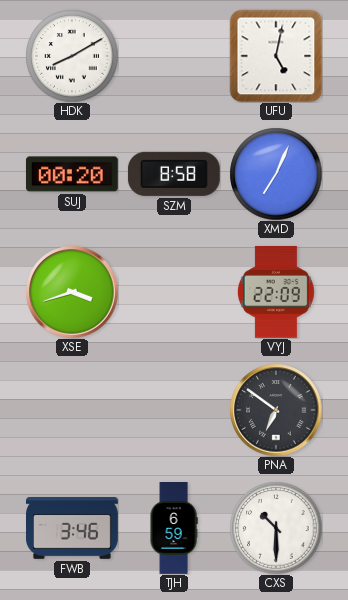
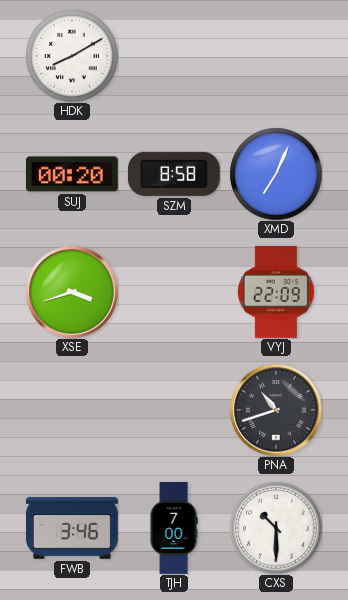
UFU: 5:02 -> none (276, 56)
PNA: 6:51 -> 10:42 (276, 410)
TJH: 6:59 -> 7:00 (174, 529)
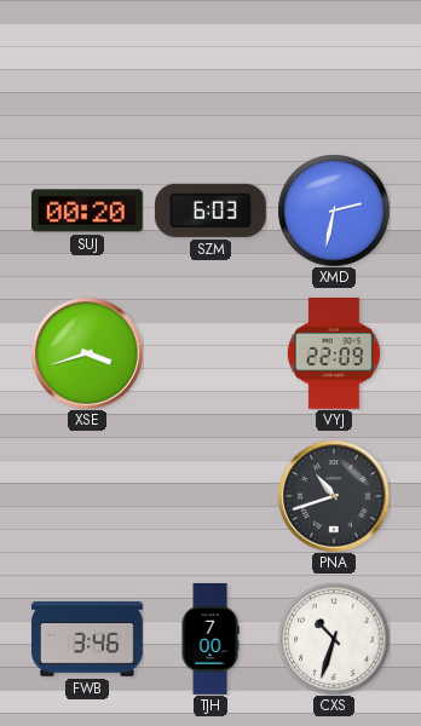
HDK: 8:10 -> none (72, 56)
SZM: 8:58 -> 6:03 (211, 211)
XMD: 7:04 -> 2:32 (334, 211)
CXS: 10:30 -> 10:33 (334, 639)
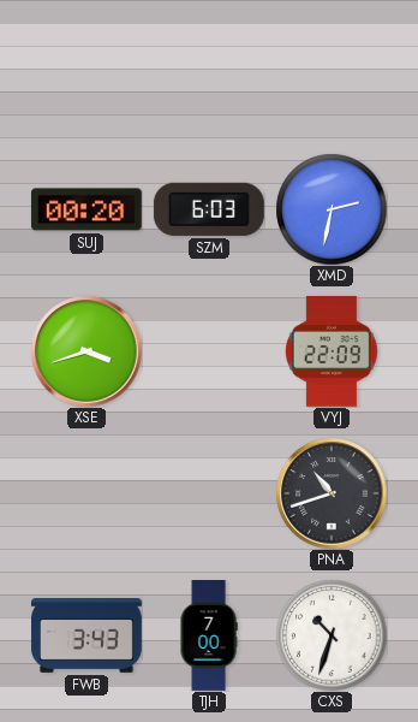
FWB: 3:46 -> 3:43 (88, 637)
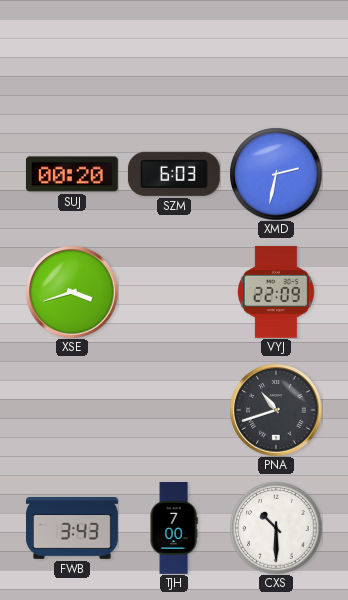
CXS: 10:33 -> 10:30 (276, 528)
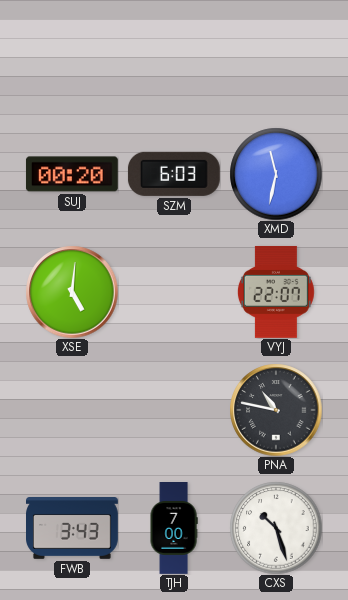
XMD: 2:32 -> 11:32 (276, 174)
XSE: 3:42 -> 5:01 (72, 292)
VYJ: 22:09 -> 22:07 (276, 292)
PNA: 10:42 -> 10:47 (276, 410)
CXS: 10:30 -> 10:27 (276, 528)
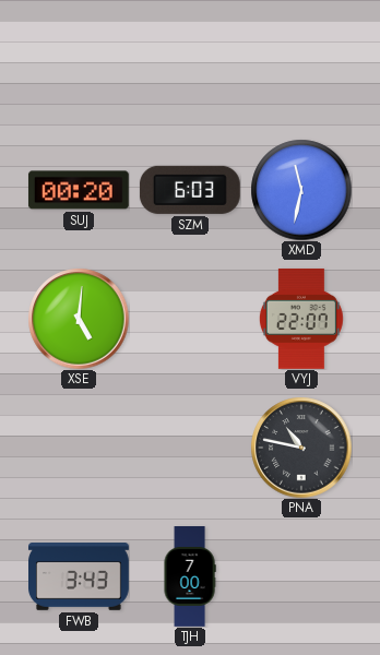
CXS: 10:27 -> none (276, 528)
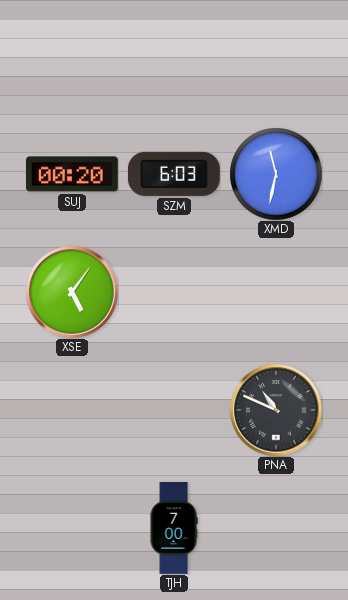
XSE: 5:01 -> 5:06 (72, 292)
VYJ: 22:07 -> none (301, 319)
PNA: 10:47 -> 10:49 (276, 410)
FWB: 3:43 -> none (80, 577)
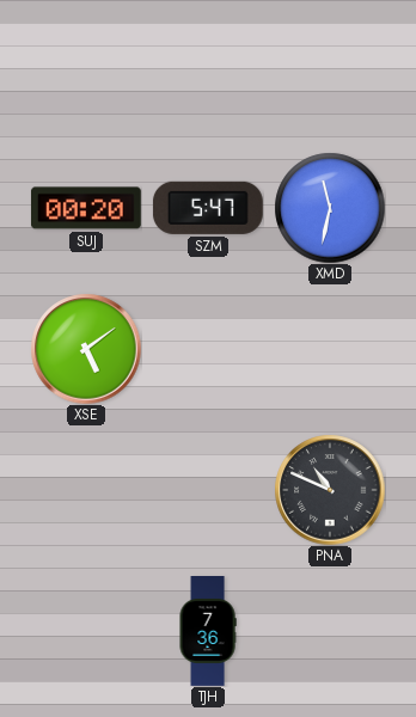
SZM: 6:03 -> 5:47 (208, 208)
XSE: 5:06 -> 5:09 (86, 349)
TJH: 7:00 -> 7:36 (208, 632)
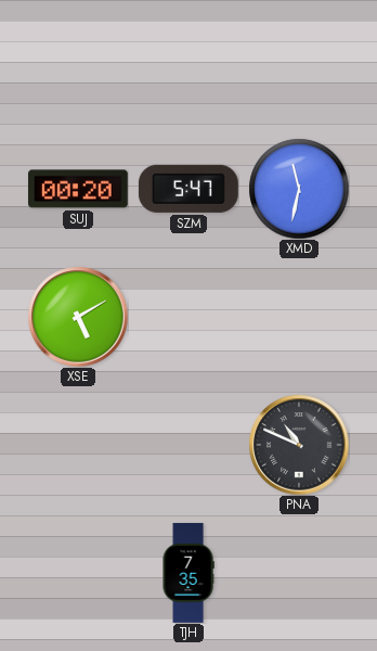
XSE: 5:09 -> 5:10 (78, 317)
TJH: 7:36 -> 7:35 (188, 574)
